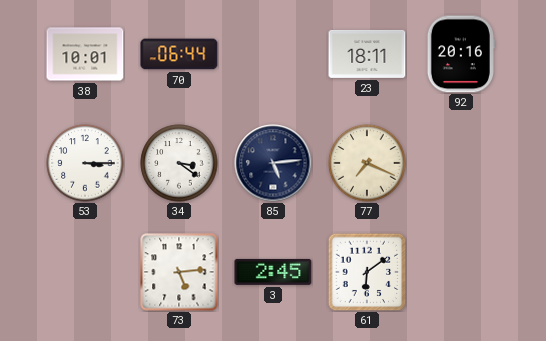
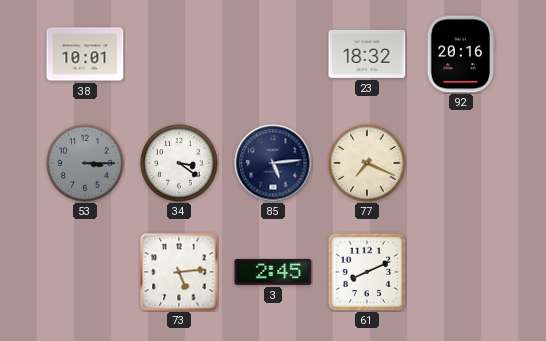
70: 06:44 -> none (179, 54)
23: 18:11 -> 18:32 (367, 54)
53 dial: white -> grey (85, 163)
61: 6:09 -> 8:11 (367, 272)
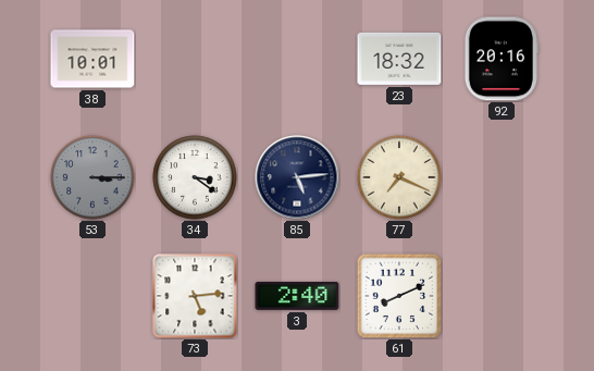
3: 2:45 -> 2:40 (297, 296)
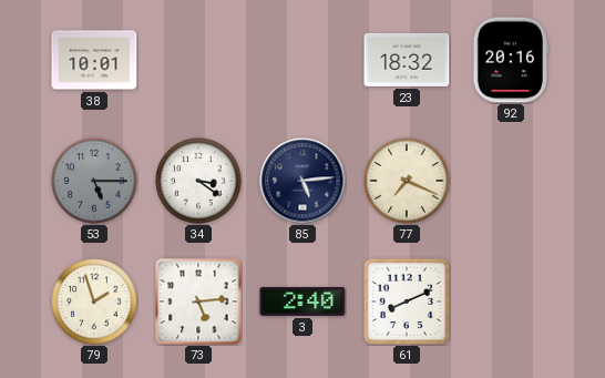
53: 3:15 -> 5:15 (94, 181)
79: none -> 1:57 (94, 302)
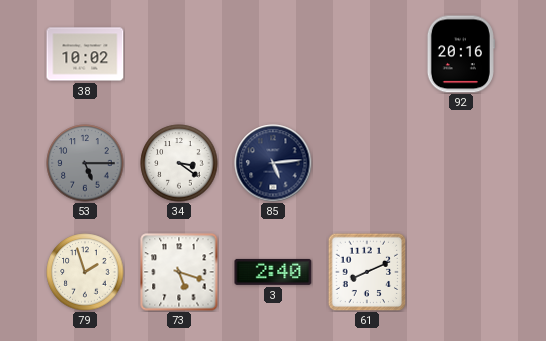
38: 10:01 -> 10:02 (85, 54)
23: 18:32 -> none (407, 60)
77: 7:19 -> none (407, 181)
73: 5:14 -> 5:18 (179, 272)
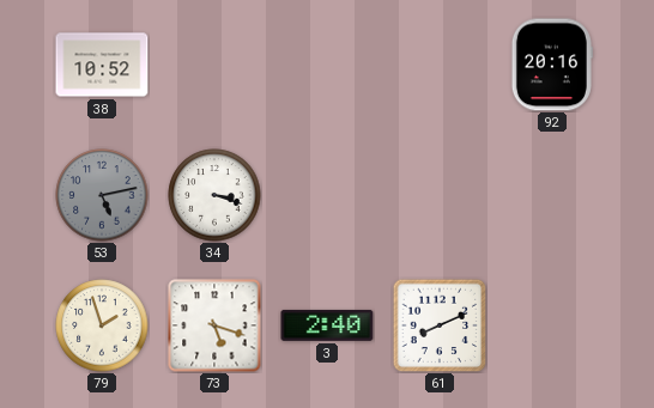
38: 10:02 -> 10:52 (102, 65)
53: 5:15 -> 5:13 (102, 195)
34: 3:21 -> 3:18 (214, 195)
85: 5:14 -> none (273, 163)
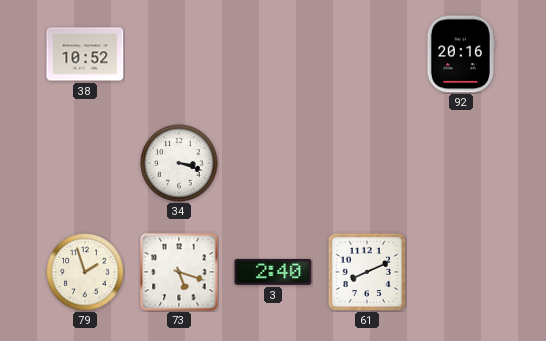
53: 5:13 -> none (102, 195)
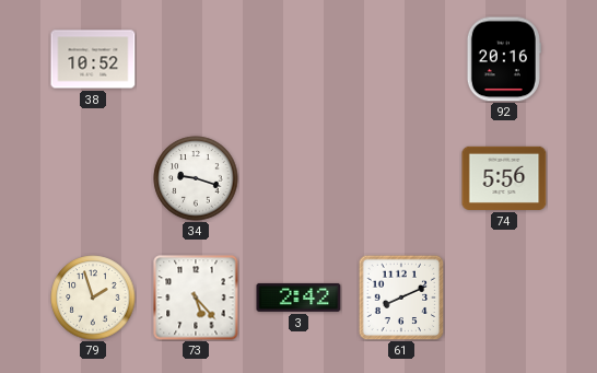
34: 3:18 -> 9:18 (196, 178)
74: none -> 5:56 (504, 178)
73: 5:18 -> 5:23 (196, 298)
3: 2:40 -> 2:42 (298, 298)
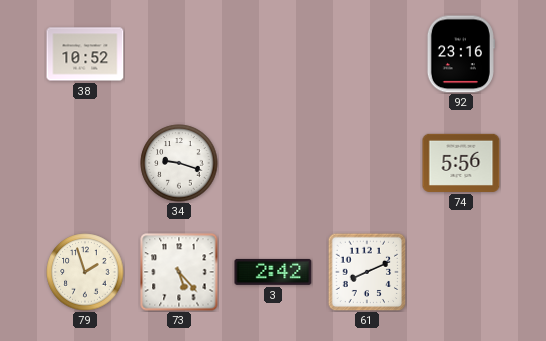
92: 20:16 -> 23:16 (461, 54)
